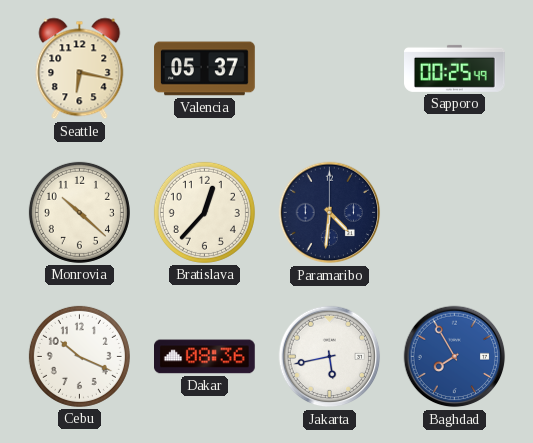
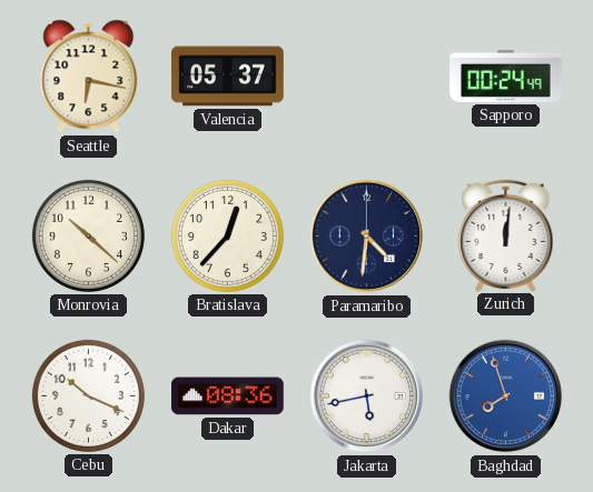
Sapporo: 00:25 -> 00:24 (506, 76)
Zurich: none -> 12:01 (506, 235)
Baghdad: 7:55 -> 7:57 (506, 396)
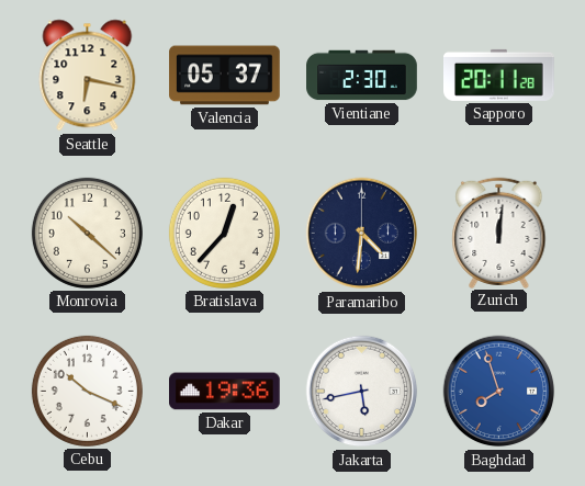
Vientiane: none -> 2:30 (362, 76)
Sapporo: 00:24 -> 20:11 (499, 75)
Dakar: 08:36 -> 19:36 (225, 392)
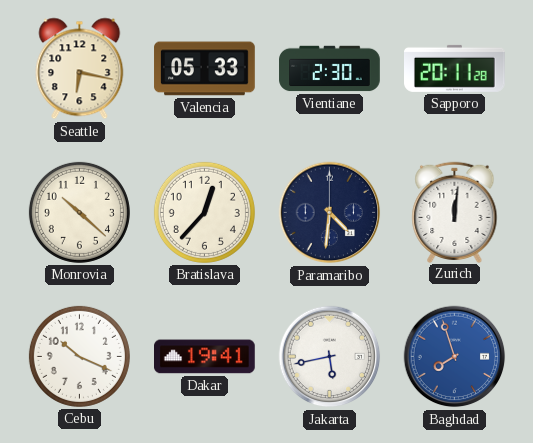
Valencia: 05:37 -> 05:33 (205, 69)
Dakar: 19:36 -> 19:41 (205, 357)
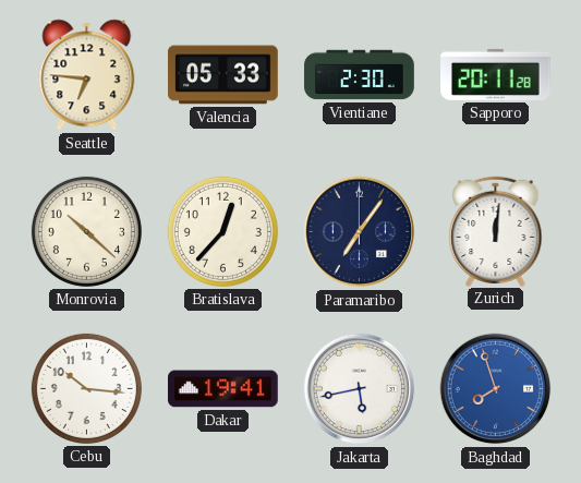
Seattle: 6:17 -> 6:46 (87, 75)
Paramaribo: 4:31 -> 7:06 (360, 232)
Cebu: 10:19 -> 10:16 (86, 388)
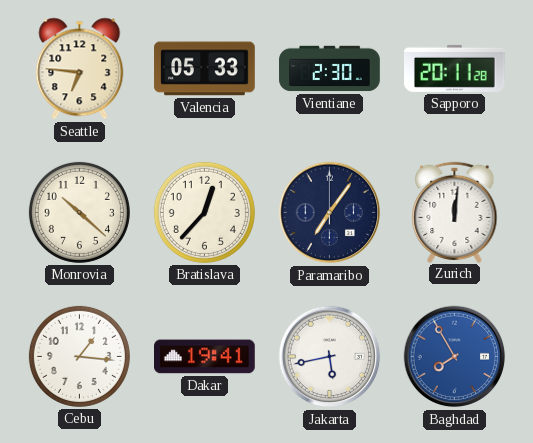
Cebu: 10:16 -> 1:16 (79, 356)
Baghdad: 7:57 -> 7:55 (455, 357)
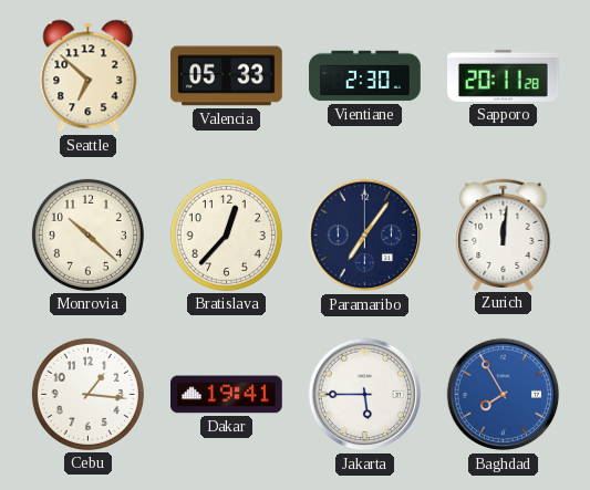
Seattle: 6:46 -> 6:52 (89, 76)
Jakarta: 5:43 -> 5:45 (365, 395)
